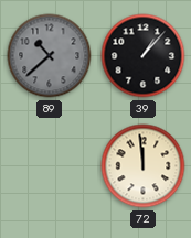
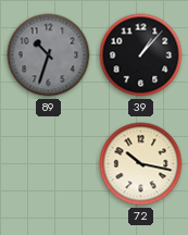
89: 10:38 -> 10:33 (49, 55)
72: 11:59 -> 10:17 (141, 164)
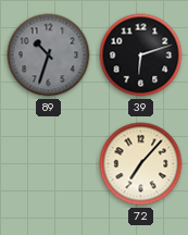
39: 1:07 -> 6:12 (141, 55)
72: 10:17 -> 7:07 (141, 164)
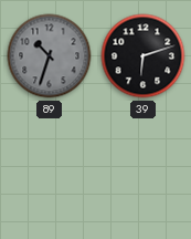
72: 7:07 -> none (141, 164)
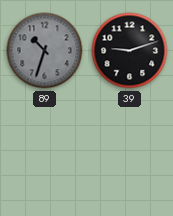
39: 6:12 -> 9:12 (130, 51)
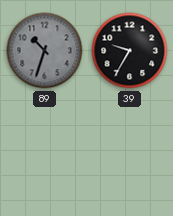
39: 9:12 -> 9:35 (130, 51)
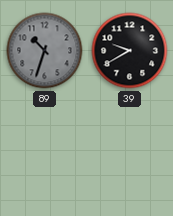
39: 9:35 -> 9:40 (130, 51)
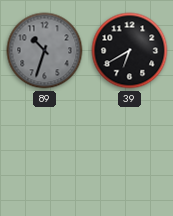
39: 9:40 -> 6:40 (130, 51)
